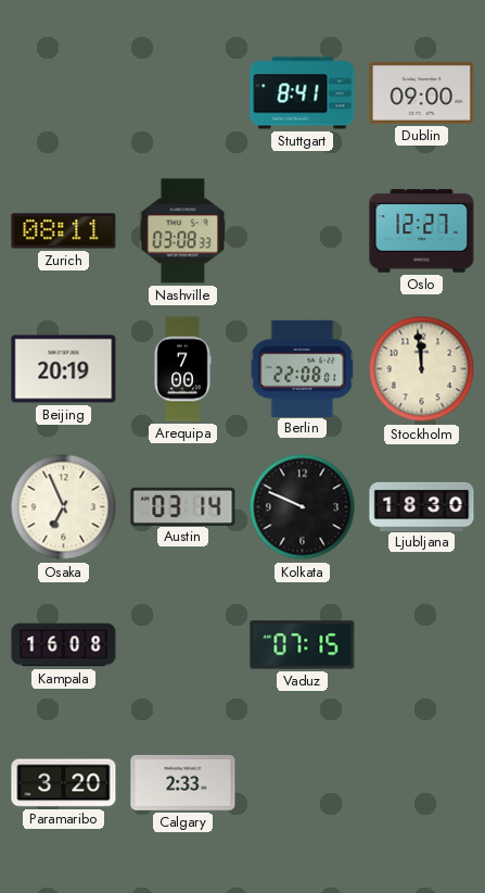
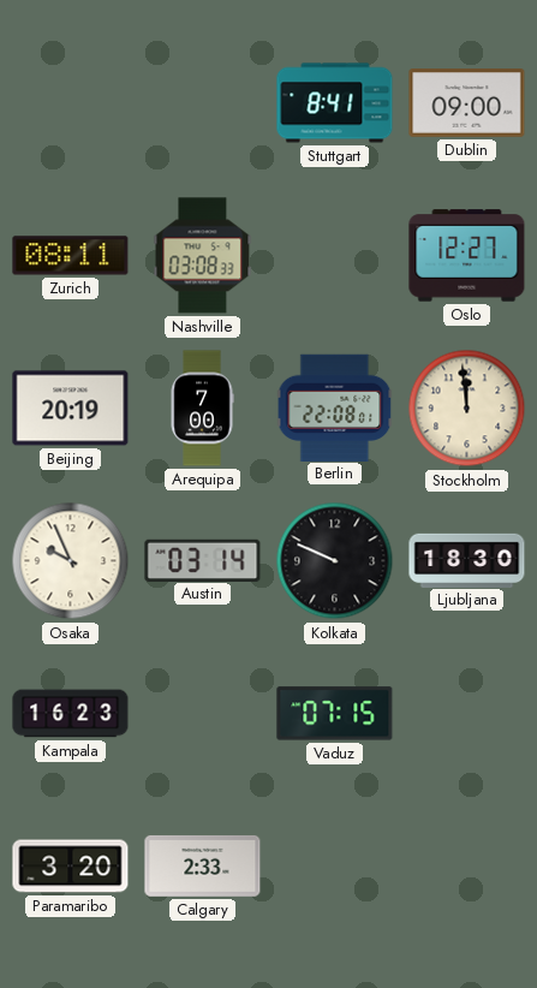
Osaka: 6:56 -> 9:56 (71, 561)
Kampala: 16:08 -> 16:23 (71, 714)
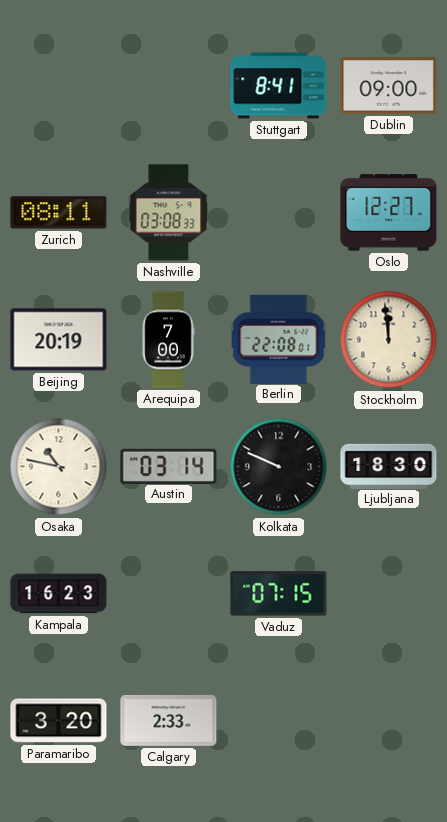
Osaka: 9:56 -> 10:47 (59, 467)
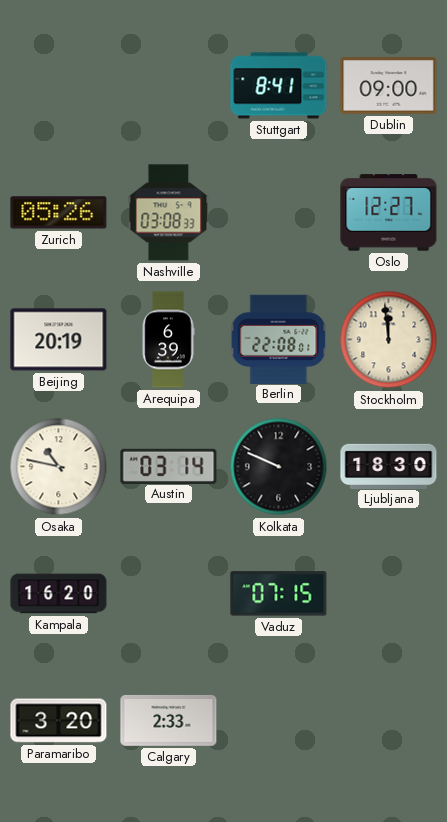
Zurich: 08:11 -> 05:26 (59, 213)
Arequipa: 7:00 -> 6:39 (168, 340)
Kampala: 16:23 -> 16:20 (59, 594)
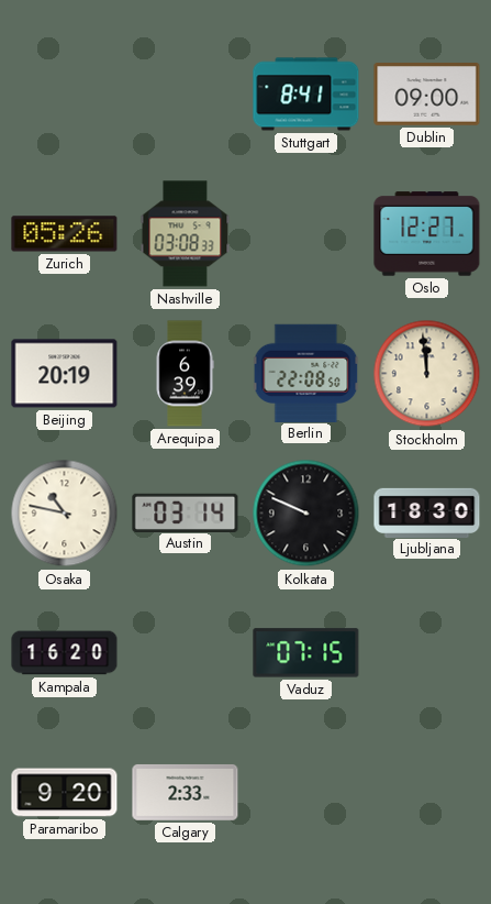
Berlin: 22:08:01 -> 22:08:50 (306, 373)
Paramaribo: 3:20 -> 9:20 (65, 793)
